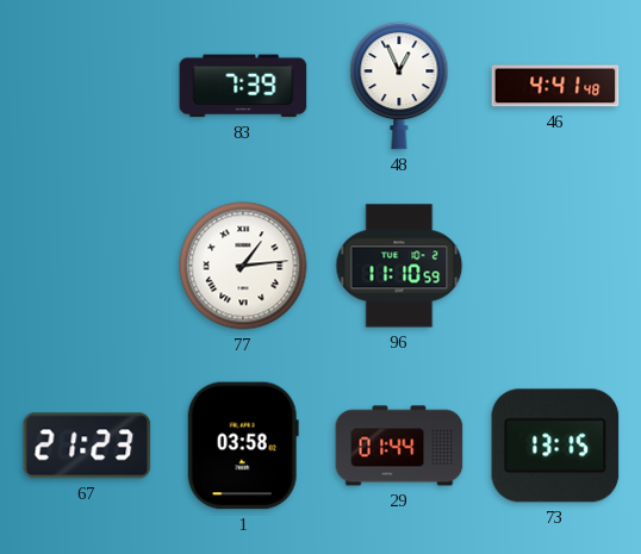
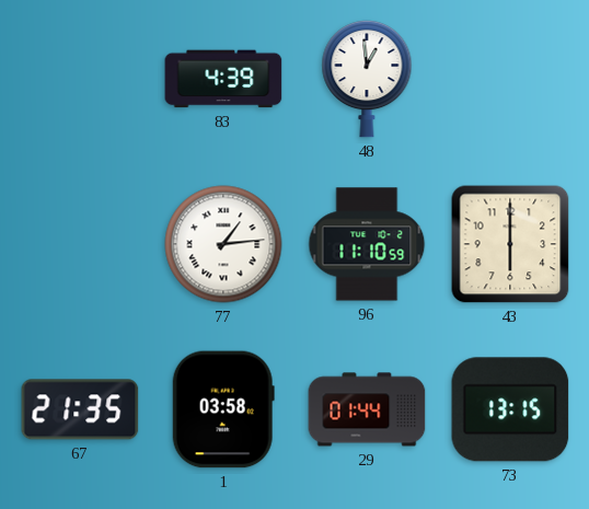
83: 7:39 -> 4:39 (223, 79)
48: 12:56 -> 12:59 (367, 79)
46: 4:41 -> none (555, 86)
43: none -> 6:00 (510, 244)
67: 21:23 -> 21:35 (80, 409)
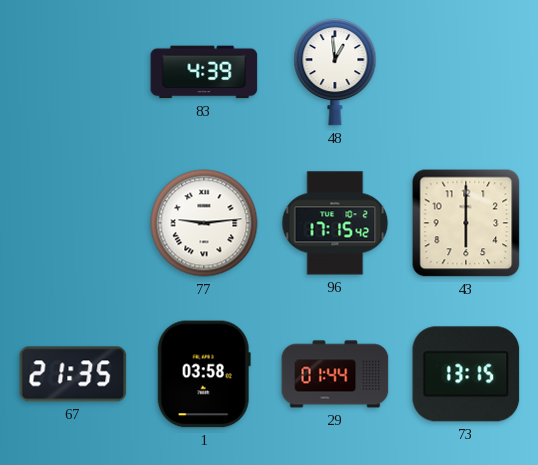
77: 1:14 -> 9:14 (204, 223)
96: 11:10 -> 17:15 (335, 223)
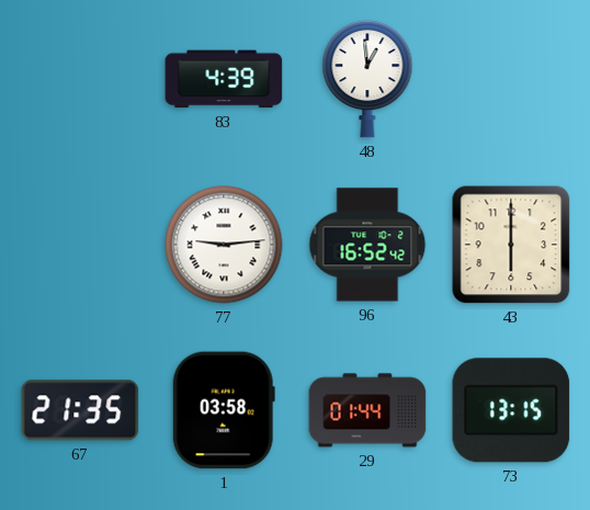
96: 17:15 -> 16:52 (367, 245)
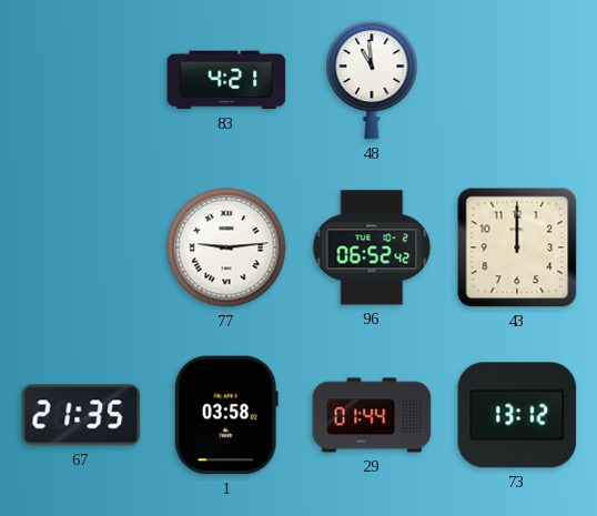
83: 4:39 -> 4:21 (226, 80)
48: 12:59 -> 10:59 (372, 80)
96: 16:52 -> 06:52 (372, 247)
43: 6:00 -> 12:00 (517, 247)
73: 13:15 -> 13:12 (517, 415)
